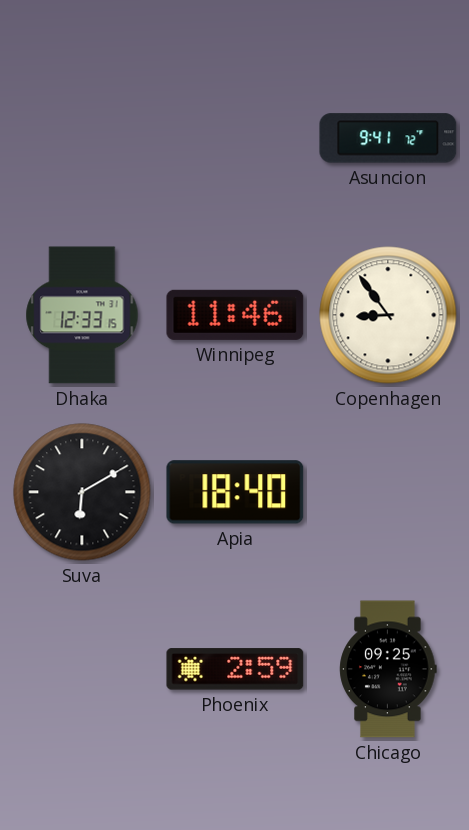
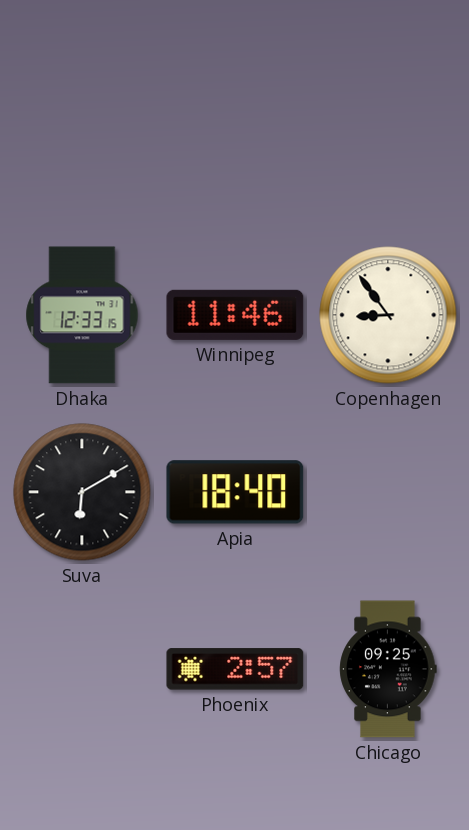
Asuncion: 9:41 -> none (388, 138)
Phoenix: 2:59 -> 2:57 (235, 669)
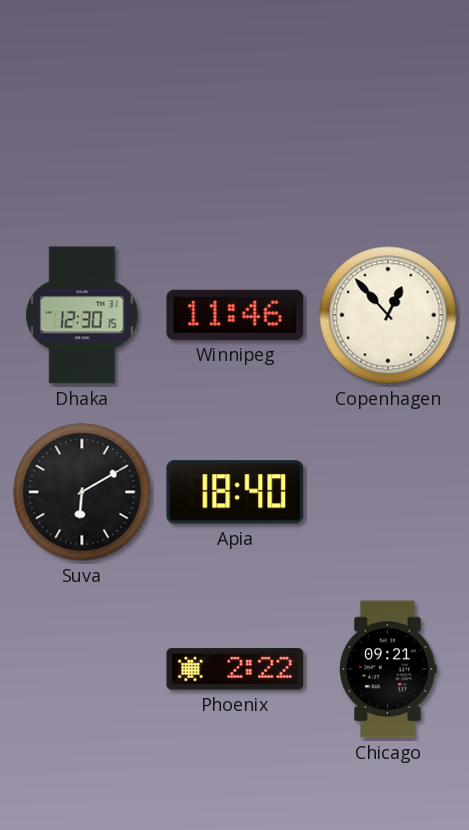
Dhaka: 12:33 -> 12:30 (82, 315)
Copenhagen: 8:54 -> 12:53 (388, 315)
Phoenix: 2:57 -> 2:22 (235, 669)
Chicago: 09:25 -> 09:21 (388, 669)
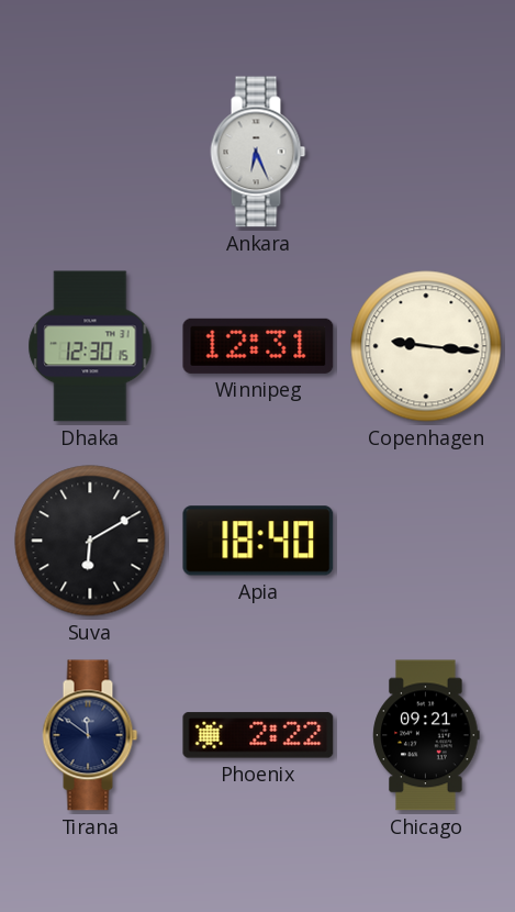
Ankara: none -> 6:26 (258, 152)
Winnipeg: 11:46 -> 12:31 (258, 346)
Copenhagen: 12:53 -> 9:16 (426, 346)
Tirana: none -> 11:51 (90, 735)
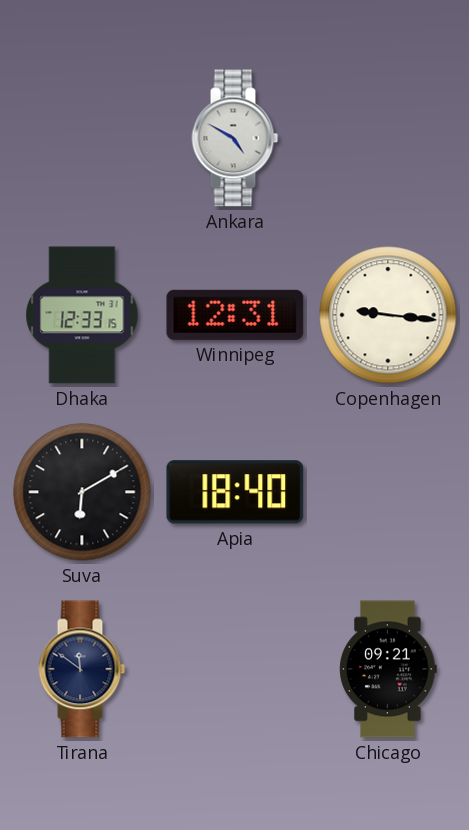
Ankara: 6:26 -> 4:50 (235, 138)
Dhaka: 12:30 -> 12:33 (82, 315)
Phoenix: 2:22 -> none (258, 735)
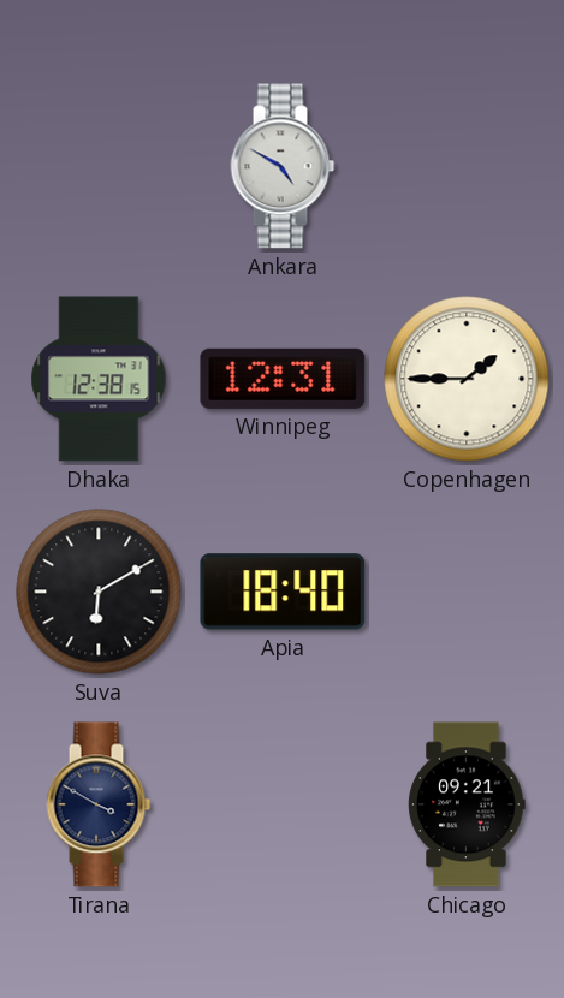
Dhaka: 12:33 -> 12:38 (99, 379)
Copenhagen: 9:16 -> 1:45 (467, 379)
Tirana: 11:51 -> 3:50 (99, 804)
